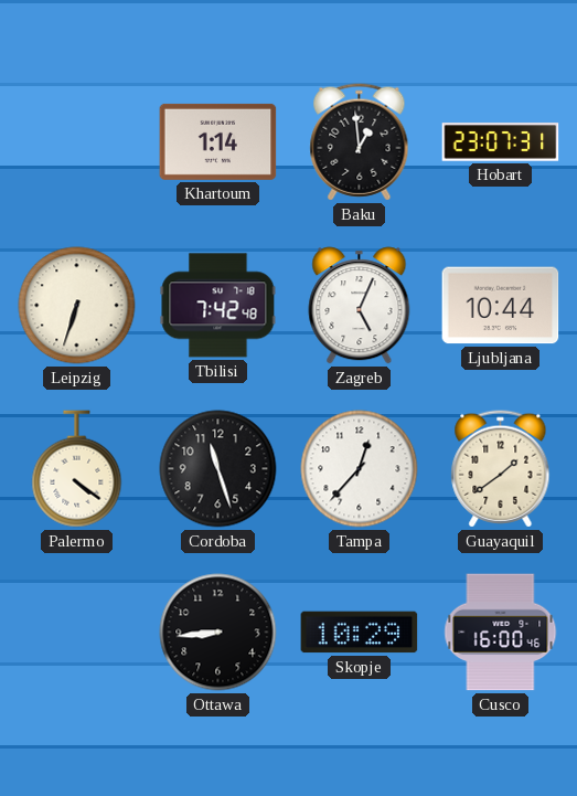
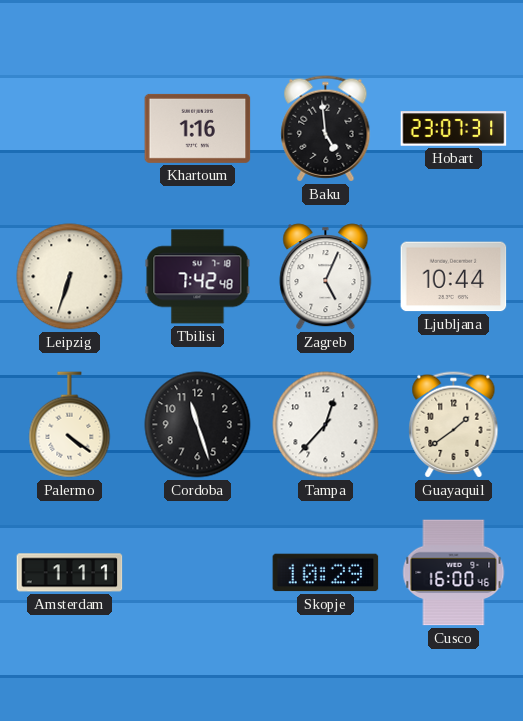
Khartoum: 1:14 -> 1:16 (198, 128)
Baku: 12:59 -> 4:59 (326, 129)
Amsterdam: none -> 1:11 (70, 573)
Ottawa: 8:44 -> none (218, 633)
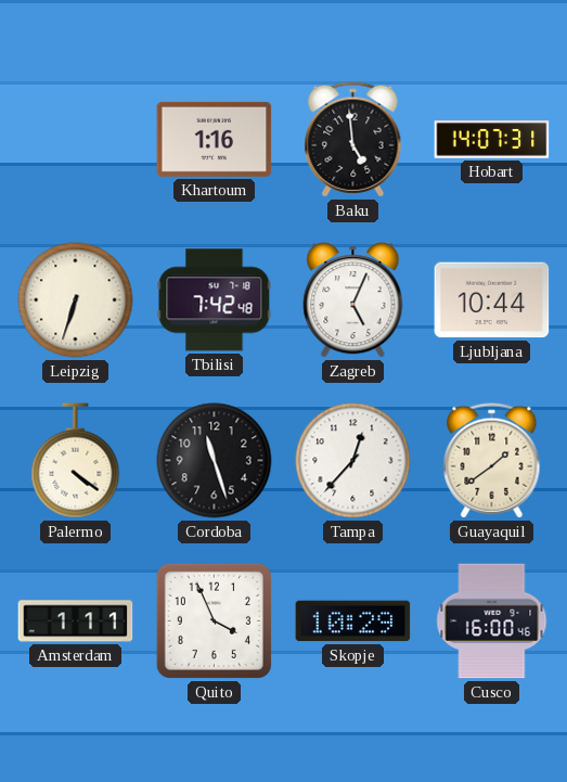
Hobart: 23:07 -> 14:07 (492, 140)
Quito: none -> 3:56 (214, 620)
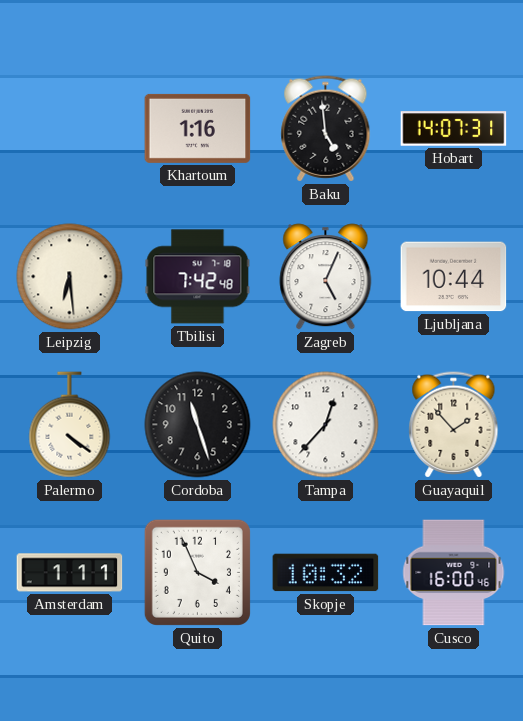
Leipzig: 6:33 -> 6:29 (70, 277)
Guayaquil: 1:39 -> 1:53 (454, 425)
Skopje: 10:29 -> 10:32 (326, 573)
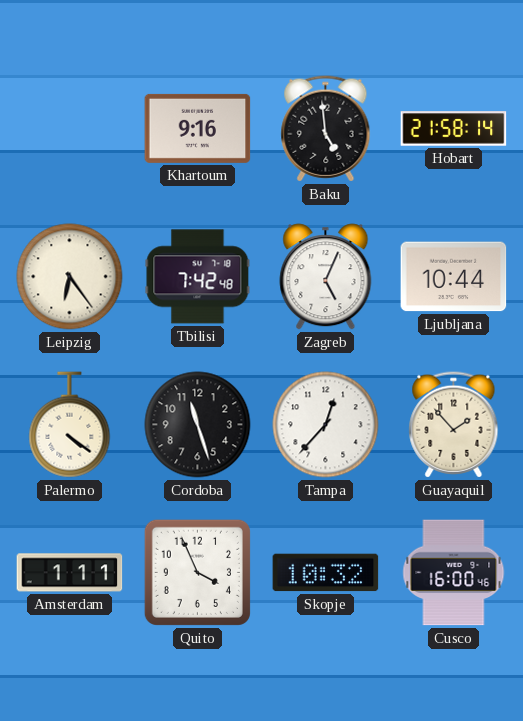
Khartoum: 1:16 -> 9:16 (198, 128)
Hobart: 14:07 -> 21:58 (454, 129)
Leipzig: 6:29 -> 6:24 (70, 277)
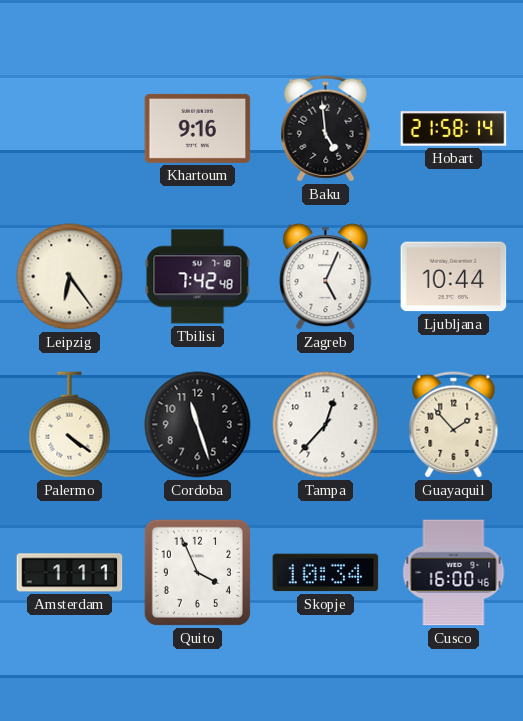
Skopje: 10:32 -> 10:34 (326, 573)
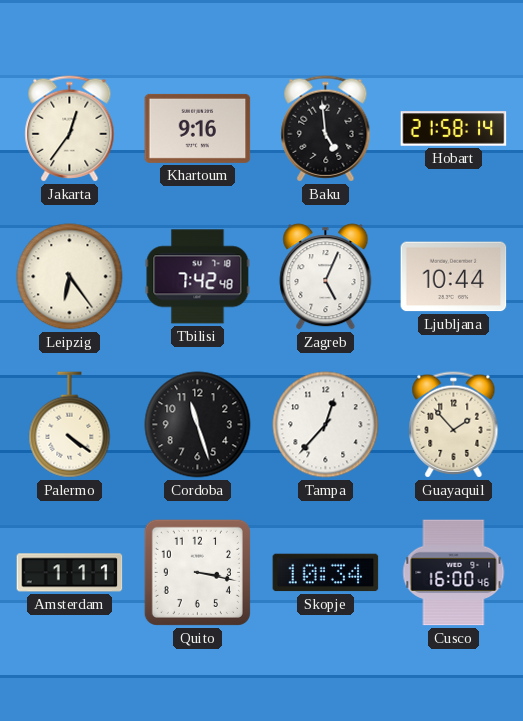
Jakarta: none -> 12:36 (70, 129)
Quito: 3:56 -> 3:17 (197, 572)
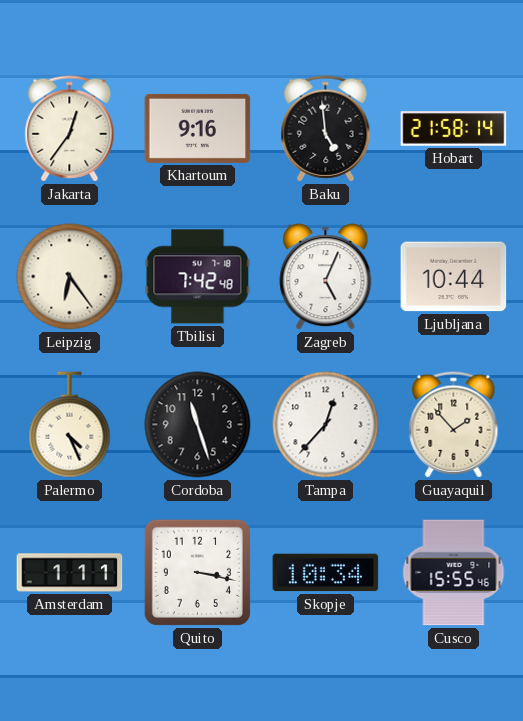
Palermo: 4:21 -> 4:26 (70, 425)
Cusco: 16:00 -> 15:55 (454, 573)
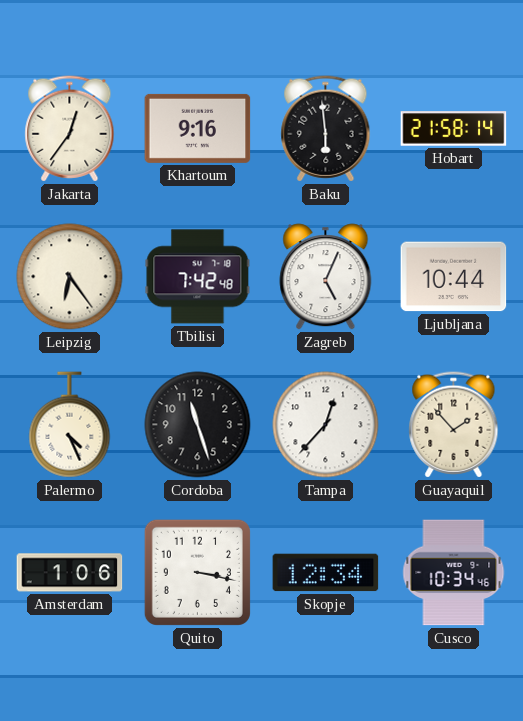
Baku: 4:59 -> 5:59 (326, 129)
Amsterdam: 1:11 -> 1:06 (70, 573)
Skopje: 10:34 -> 12:34 (326, 573)
Cusco: 15:55 -> 10:34 (454, 573)
